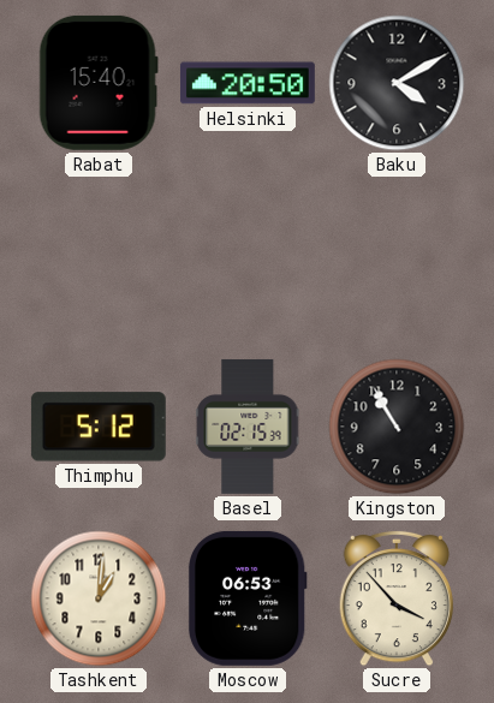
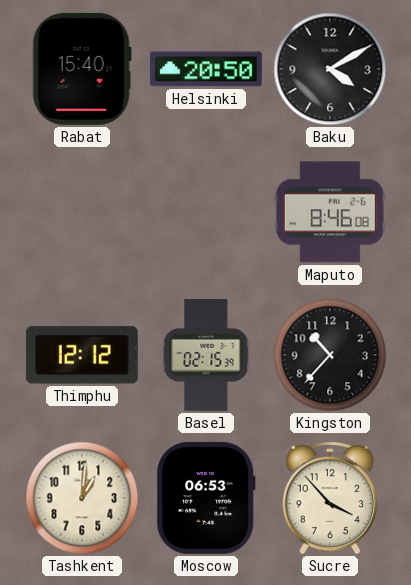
Maputo: none -> 8:46 (330, 212)
Thimphu: 5:12 -> 12:12 (82, 355)
Kingston: 10:55 -> 10:37 (330, 355)
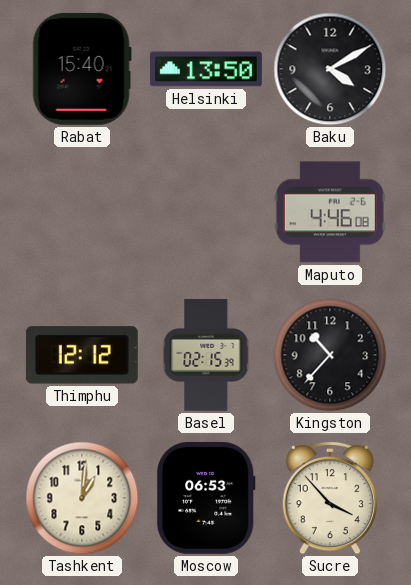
Helsinki: 20:50 -> 13:50 (206, 69)
Maputo: 8:46 -> 4:46 (330, 212)
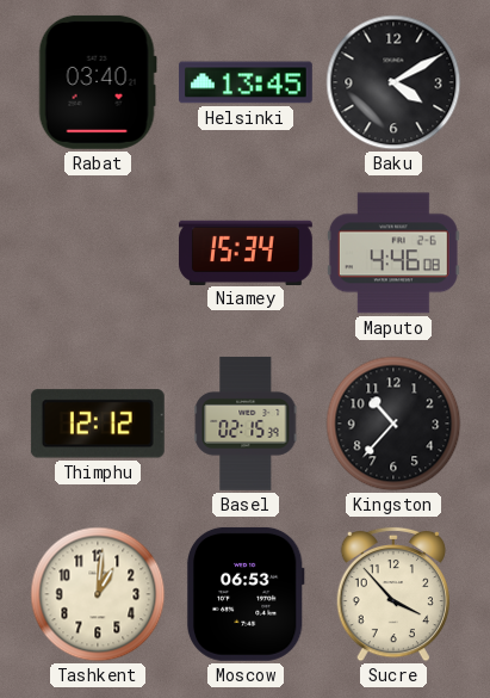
Rabat: 15:40 -> 03:40 (98, 82)
Helsinki: 13:50 -> 13:45 (246, 82)
Niamey: none -> 15:34 (246, 252)
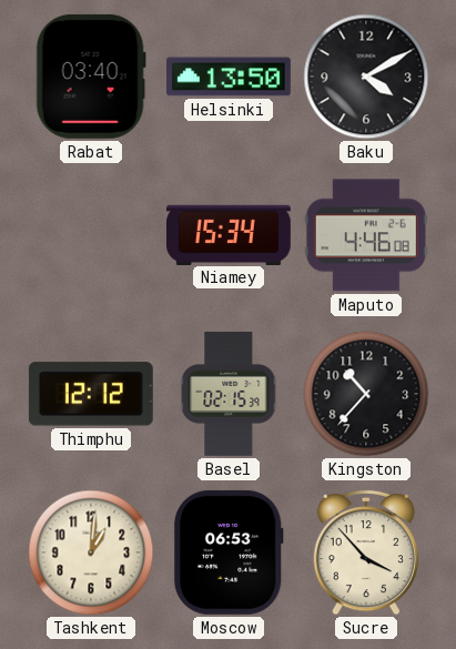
Helsinki: 13:45 -> 13:50 (229, 77)
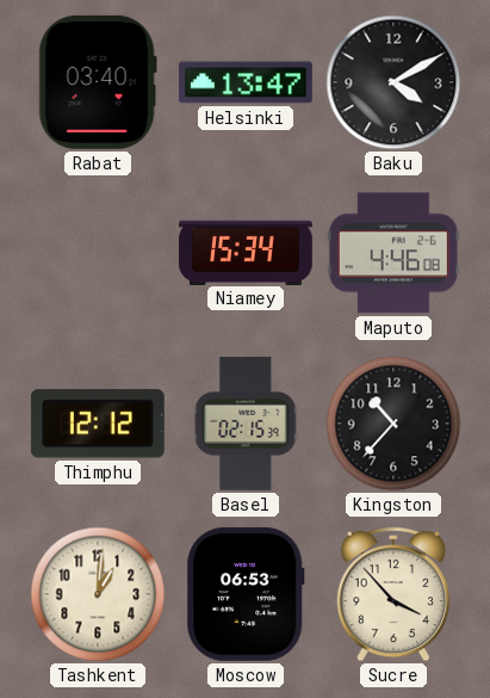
Helsinki: 13:50 -> 13:47 (246, 82)
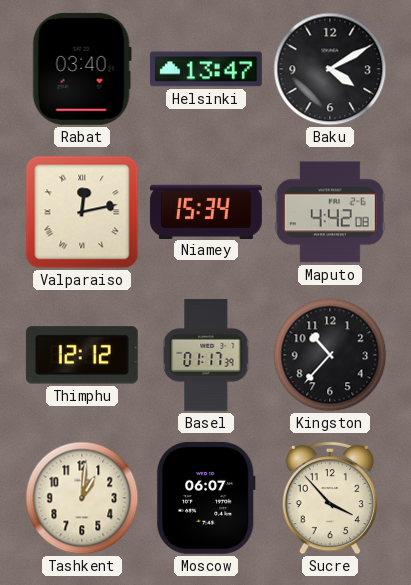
Valparaiso: none -> 12:13 (82, 212)
Maputo: 4:46 -> 4:42 (330, 212)
Basel: 02:15 -> 01:17 (206, 355)
Moscow: 06:53 -> 06:07 (206, 498)
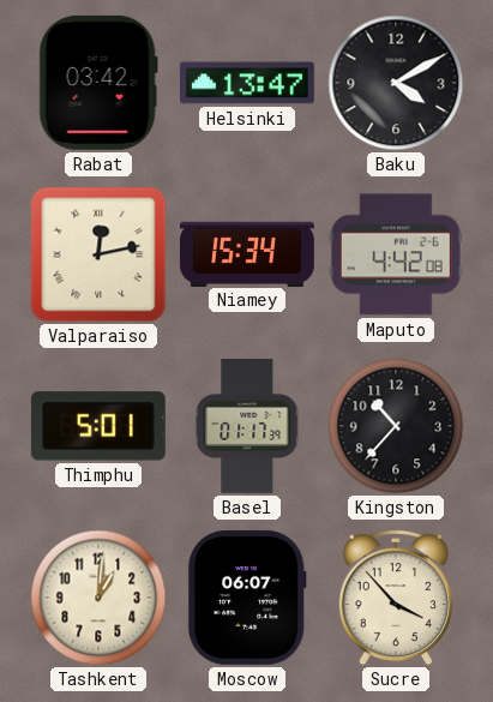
Rabat: 03:40 -> 03:42 (98, 83)
Thimphu: 12:12 -> 5:01 (98, 426)
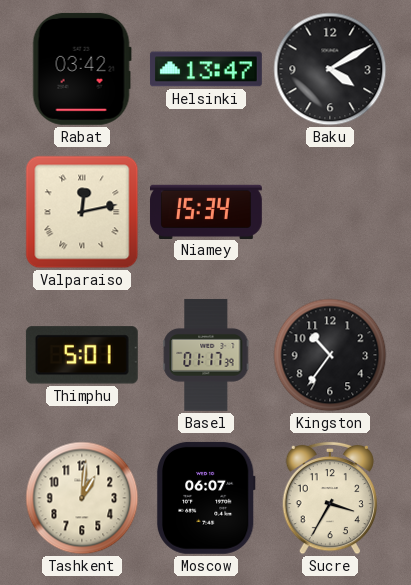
Maputo: 4:42 -> none (396, 254)
Kingston: 10:37 -> 10:36 (330, 355)
Sucre: 3:53 -> 3:35 (329, 498)
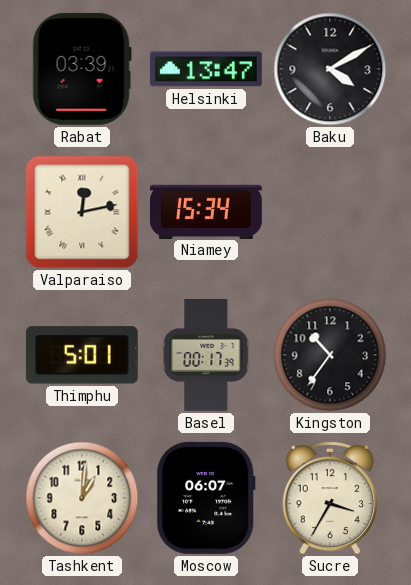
Rabat: 03:42 -> 03:39 (82, 69)
Basel: 01:17 -> 00:17 (206, 355)
